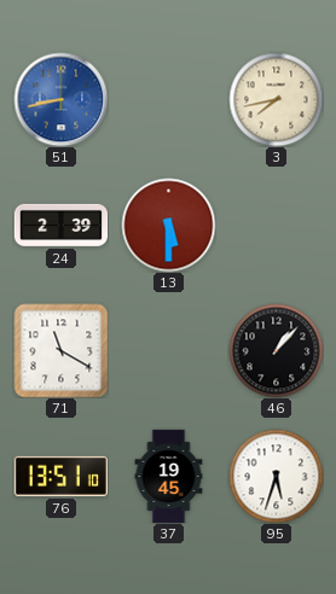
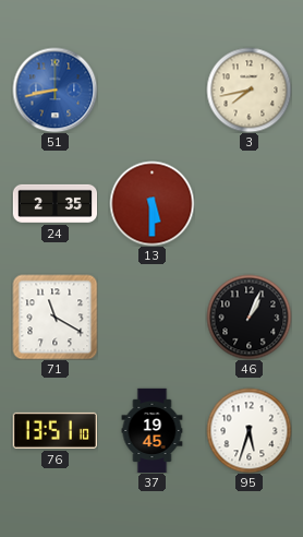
24: 2:39 -> 2:35 (54, 203)
46: 1:07 -> 1:04 (249, 317)
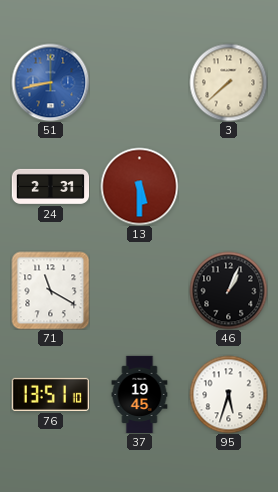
3: 7:43 -> 7:38 (228, 82)
24: 2:35 -> 2:31 (50, 186)
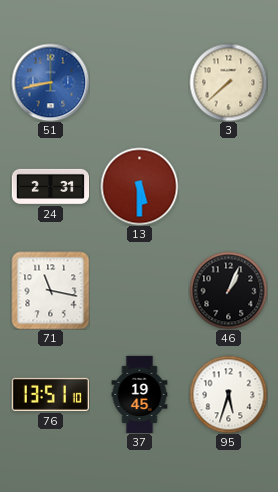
71: 11:20 -> 11:17 (50, 290)
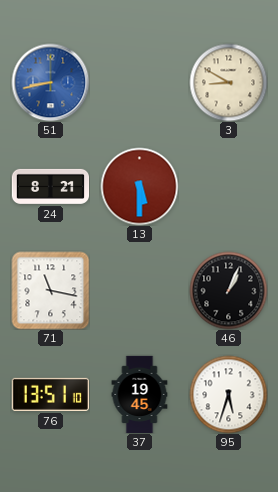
3: 7:38 -> 8:50 (228, 82)
24: 2:31 -> 8:21 (50, 186)
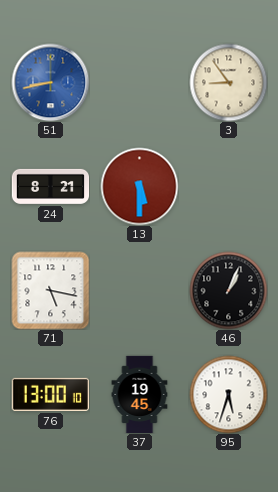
3: 8:50 -> 8:54 (228, 82)
71: 11:17 -> 5:17 (50, 290)
76: 13:51 -> 13:00 (50, 394)
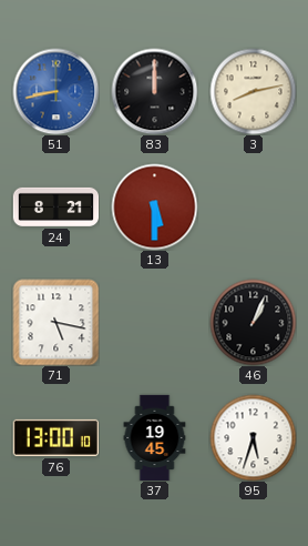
83: none -> 12:00 (154, 91)
3: 8:54 -> 8:13 (253, 91)
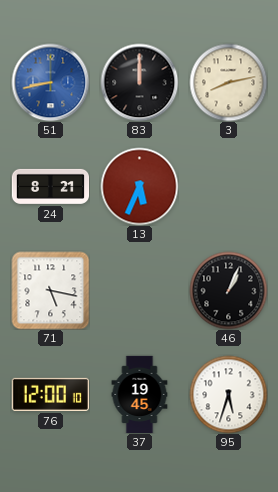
13: 5:30 -> 5:34 (139, 186)
76: 13:00 -> 12:00 (50, 394)
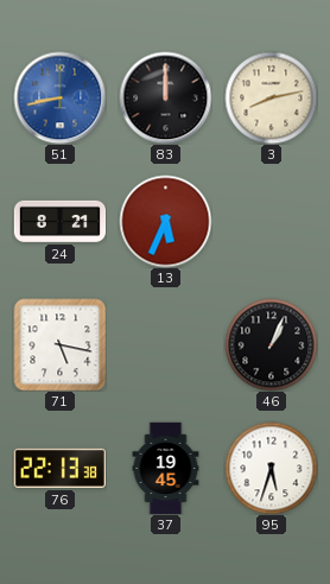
76: 12:00 -> 22:13 (59, 468)
